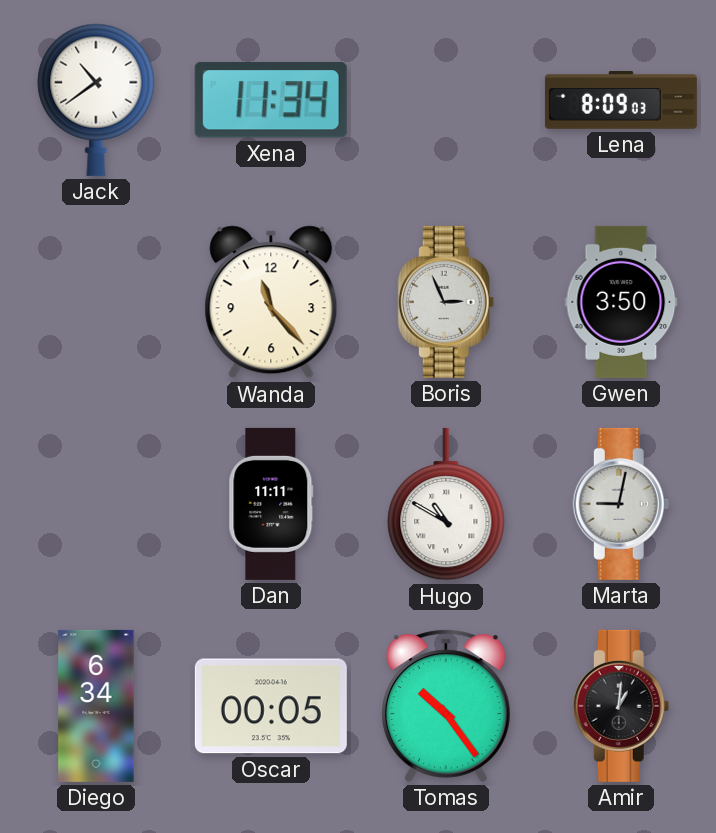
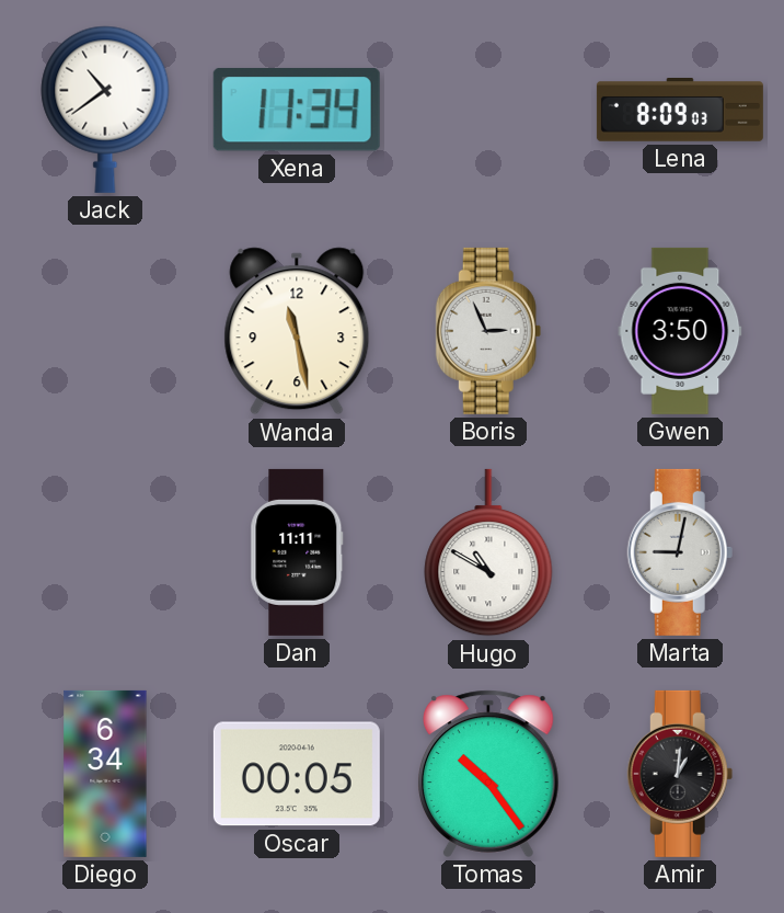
Wanda: 11:23 -> 11:28 (297, 331)
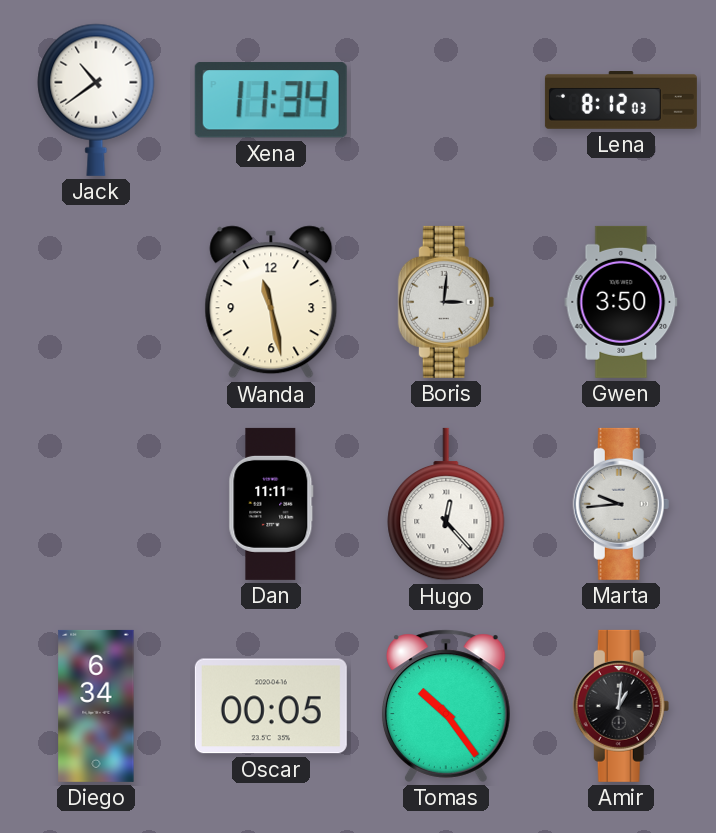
Lena: 8:09 -> 8:12 (621, 101)
Boris: 2:56 -> 3:01 (446, 302)
Hugo: 10:50 -> 12:23 (446, 504)
Marta: 9:02 -> 9:44 (621, 504)
